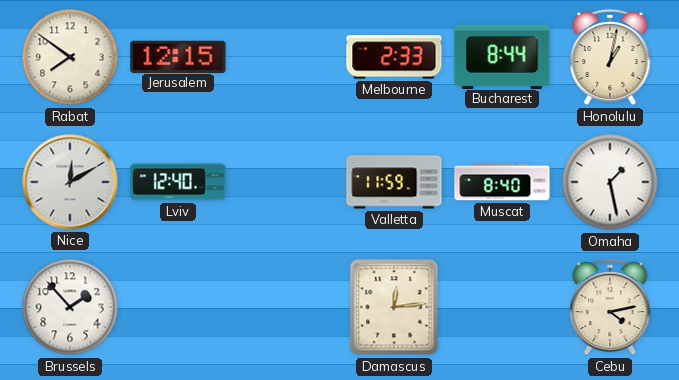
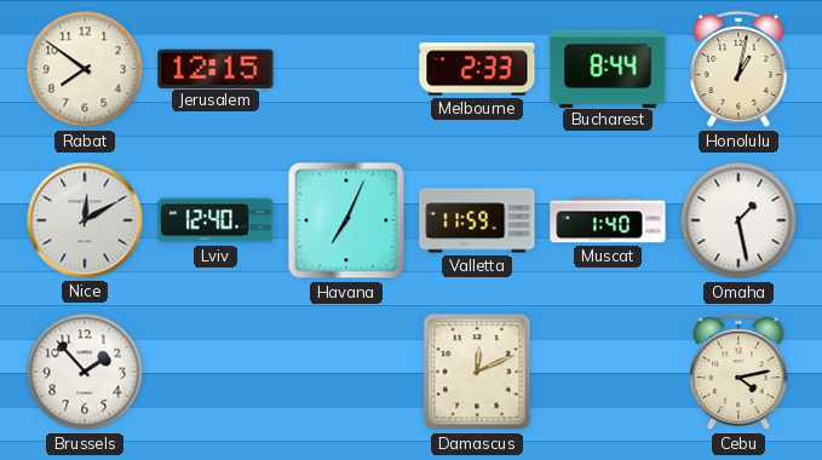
Havana: none -> 7:04 (346, 220)
Muscat: 8:40 -> 1:40 (608, 220)
Damascus: 12:14 -> 12:11 (477, 372)
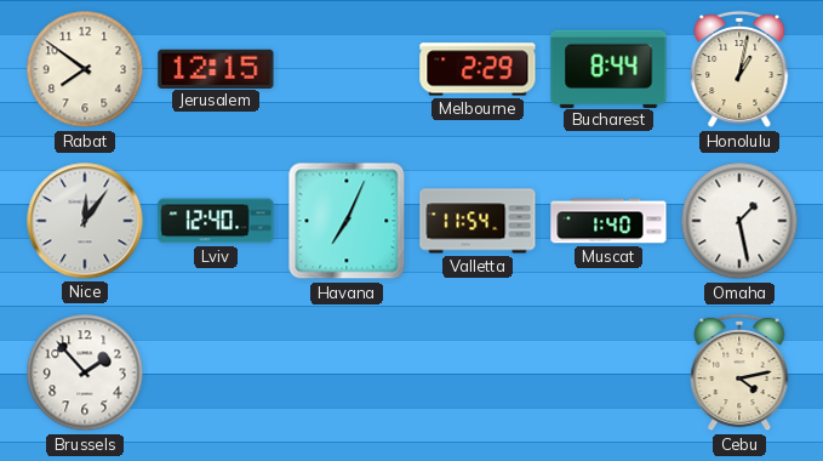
Melbourne: 2:33 -> 2:29 (478, 69)
Nice: 12:10 -> 12:06 (85, 221)
Valletta: 11:59 -> 11:54 (478, 221)
Damascus: 12:11 -> none (477, 372)
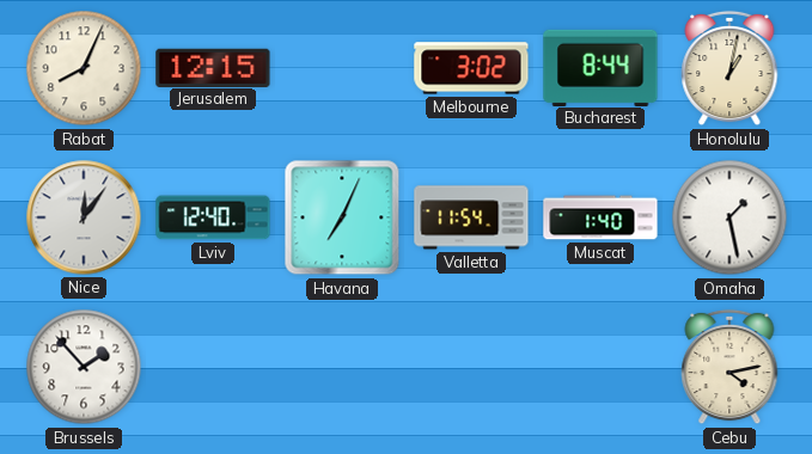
Rabat: 7:51 -> 8:04 (84, 68)
Melbourne: 2:29 -> 3:02 (471, 68)
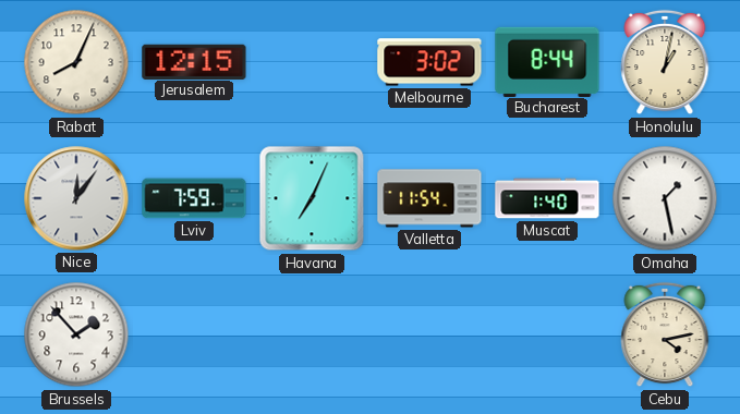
Lviv: 12:40 -> 7:59 (194, 198)
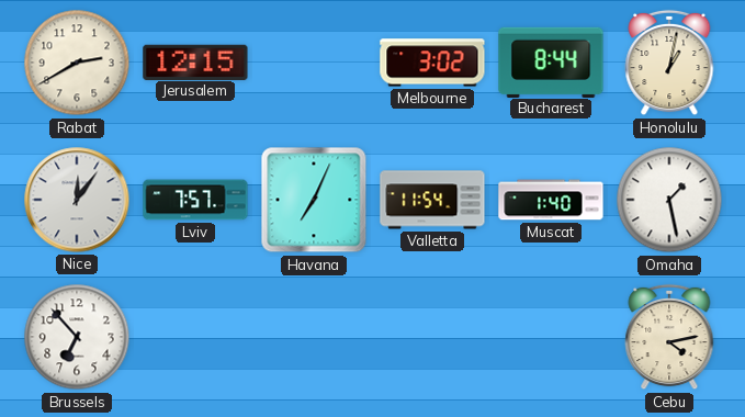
Rabat: 8:04 -> 2:40 (77, 63)
Lviv: 7:59 -> 7:57 (195, 200)
Brussels: 1:53 -> 6:53 (77, 337)
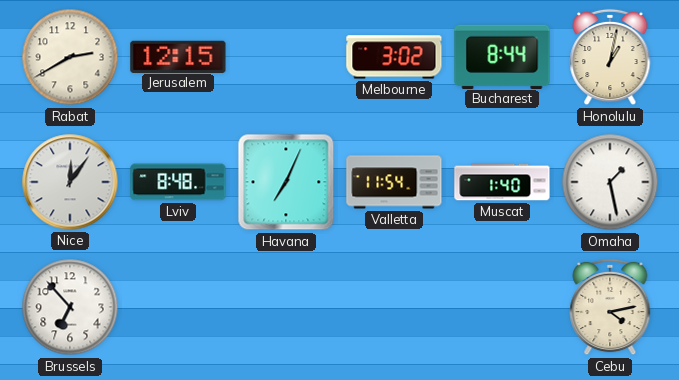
Lviv: 7:57 -> 8:48 (178, 182)
